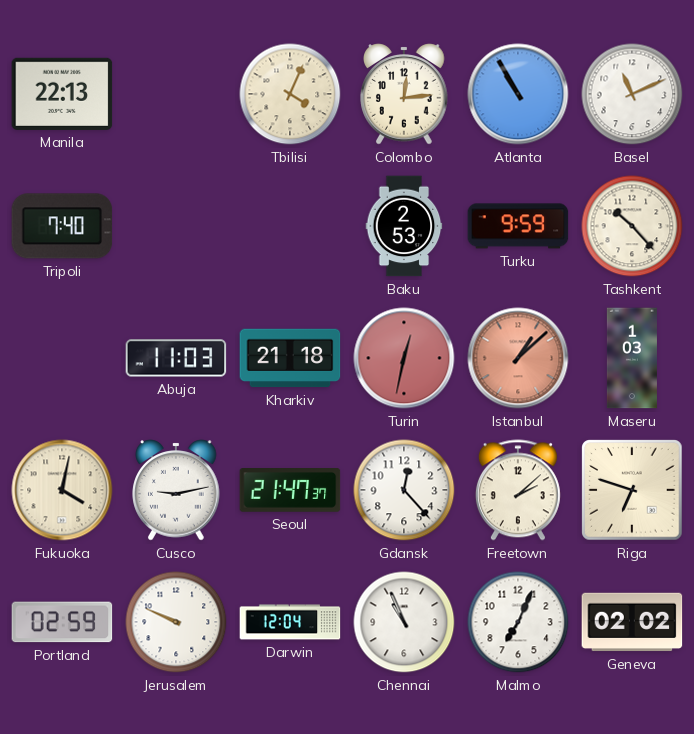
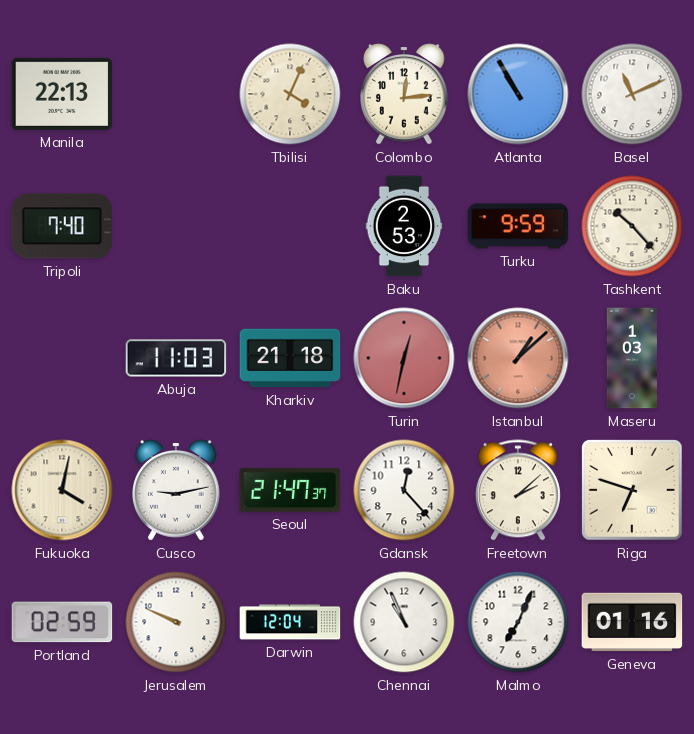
Geneva: 02:02 -> 01:16 (632, 622)
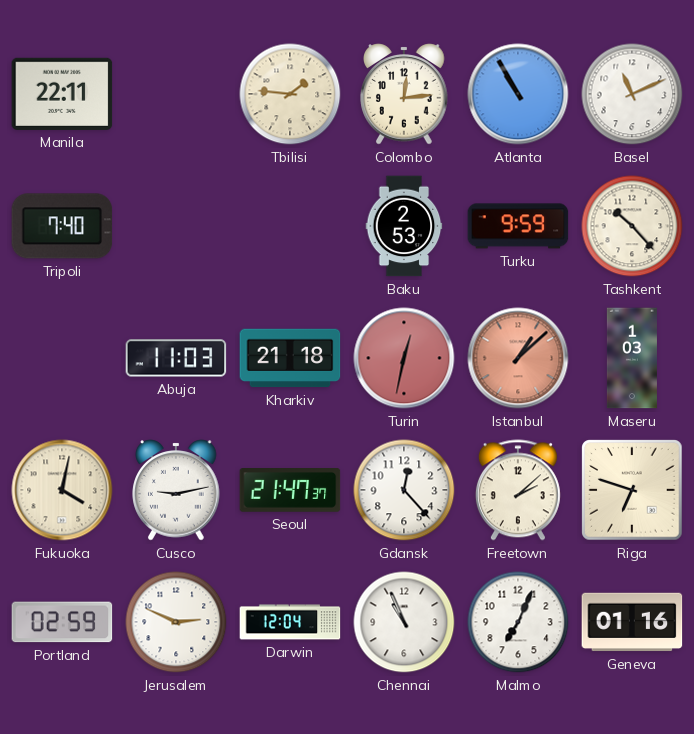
Manila: 22:13 -> 22:11 (62, 94)
Tbilisi: 4:04 -> 1:46 (290, 94)
Jerusalem: 9:49 -> 2:49 (176, 622)
